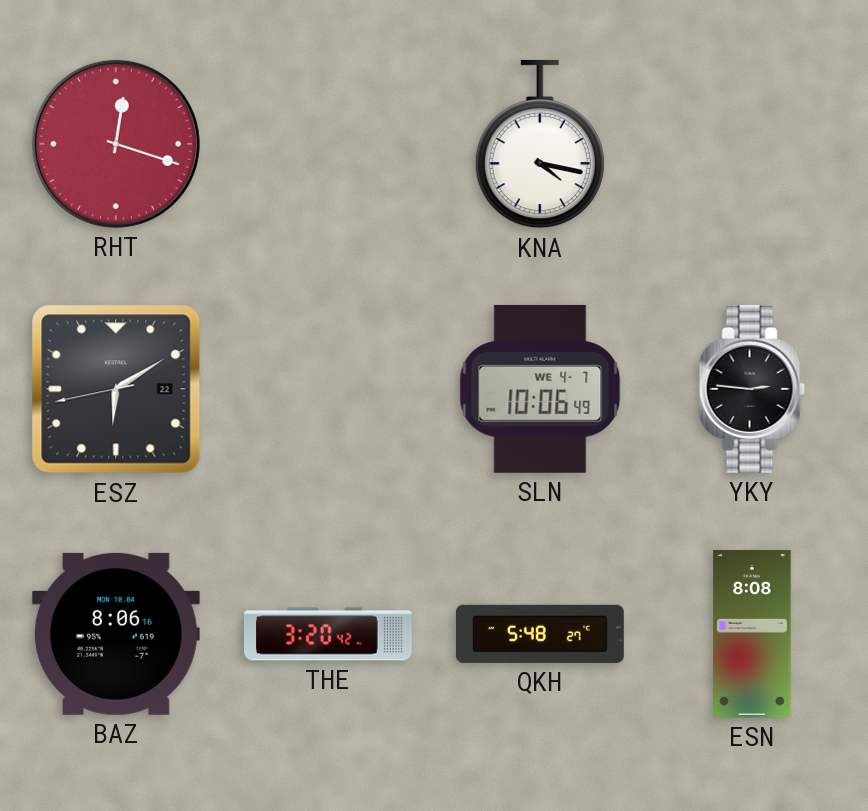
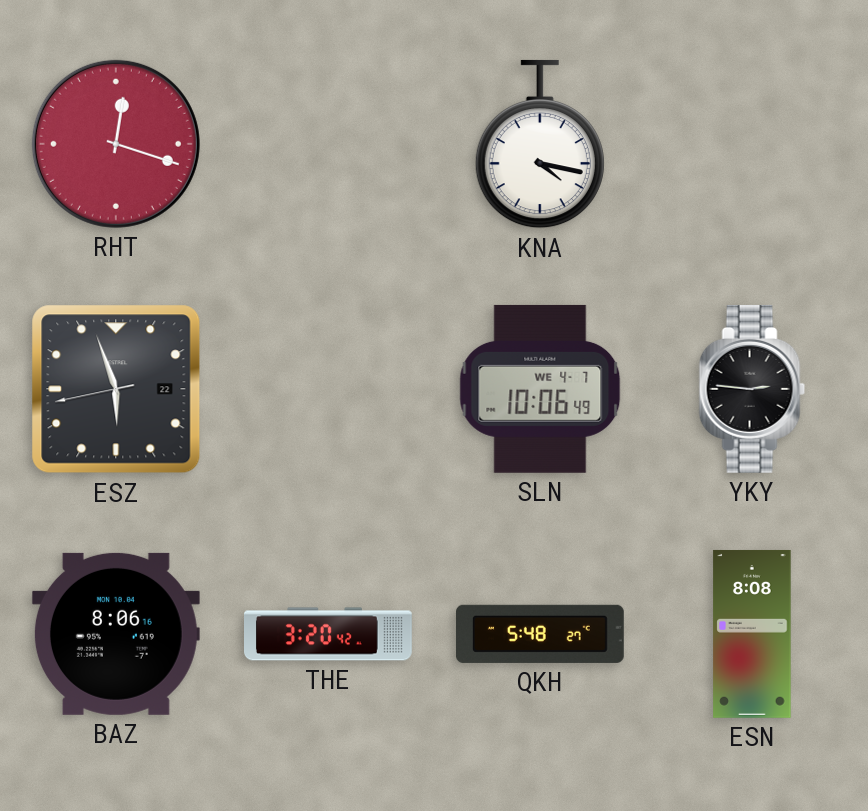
ESZ: 6:09 -> 5:56 (116, 389)
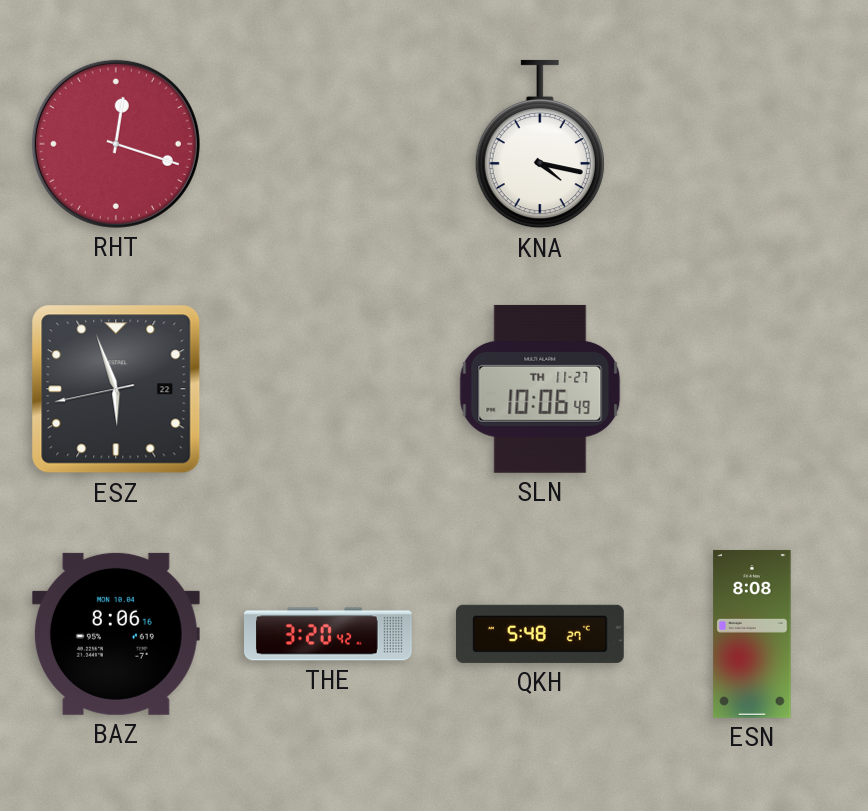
SLN date: WE 4-7 -> TH 11-27 (540, 389)
YKY: 2:46 -> none (752, 389)
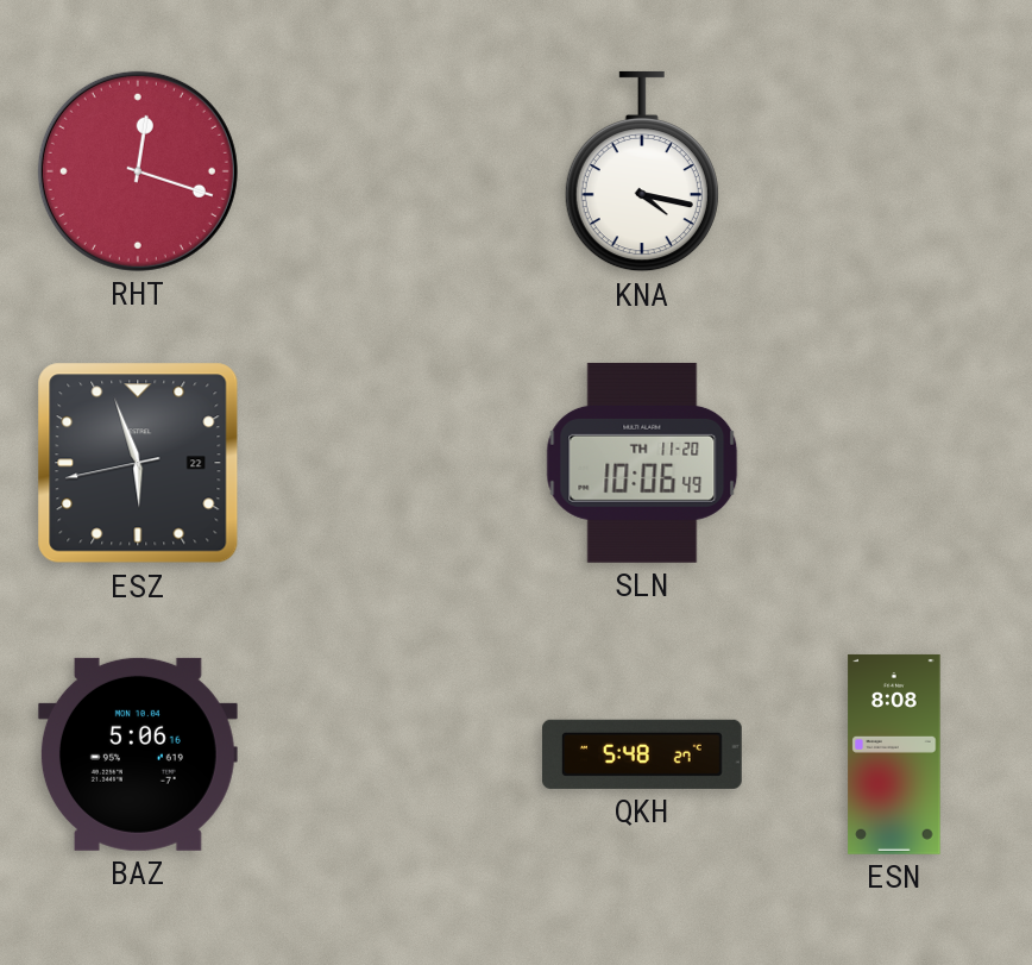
SLN date: TH 11-27 -> TH 11-20 (642, 463)
BAZ: 8:06 -> 5:06 (138, 754)
THE: 3:20 -> none (329, 634)
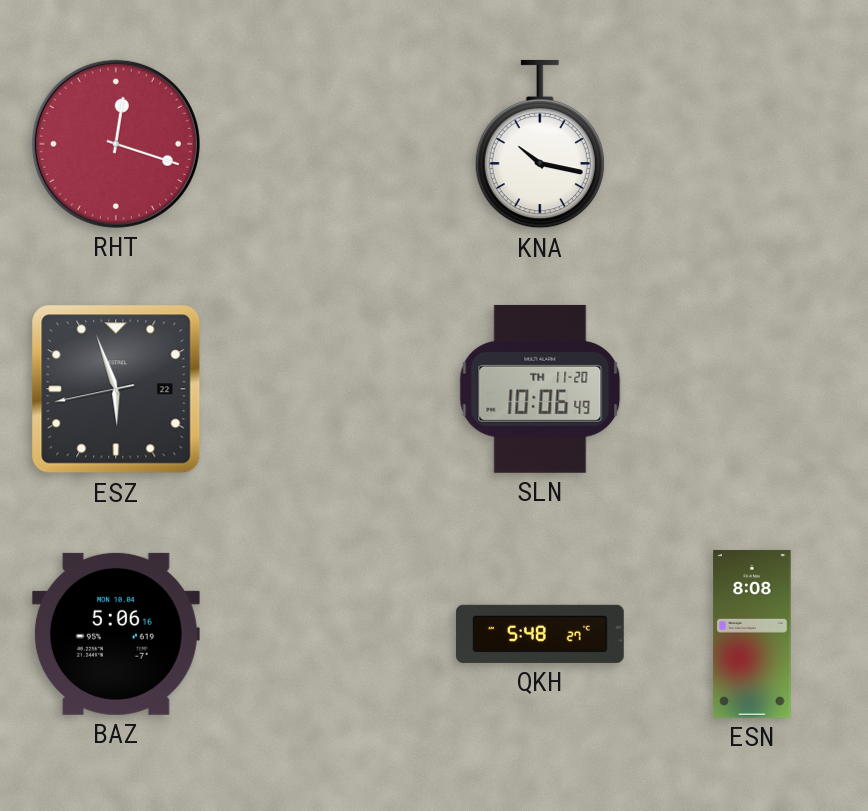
KNA: 4:17 -> 10:17 (540, 144)
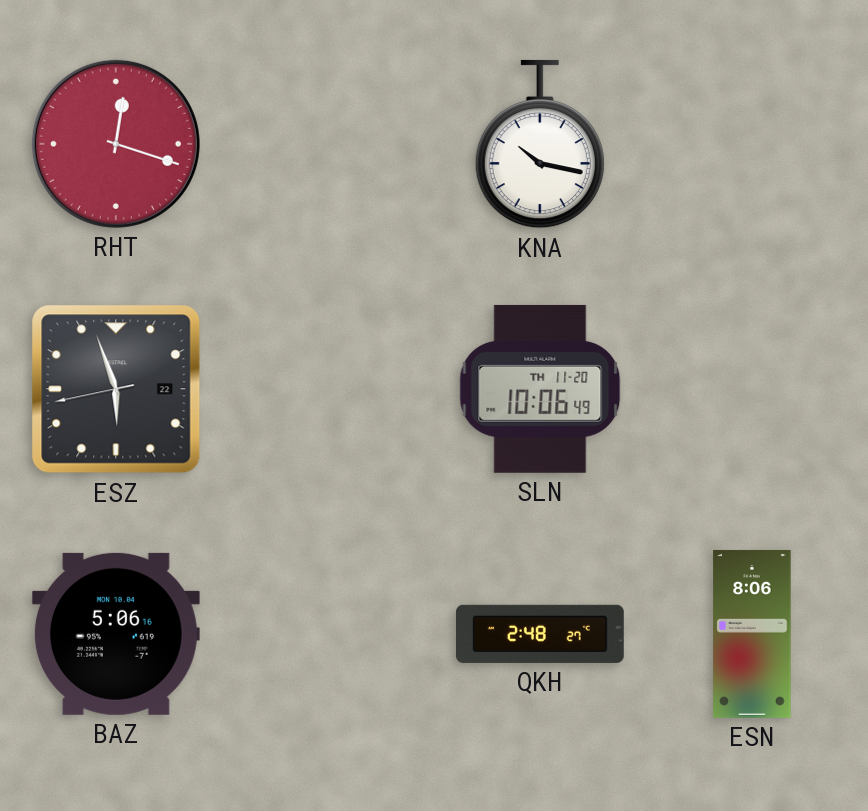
QKH: 5:48 -> 2:48 (540, 634)
ESN: 8:08 -> 8:06 (752, 634)
